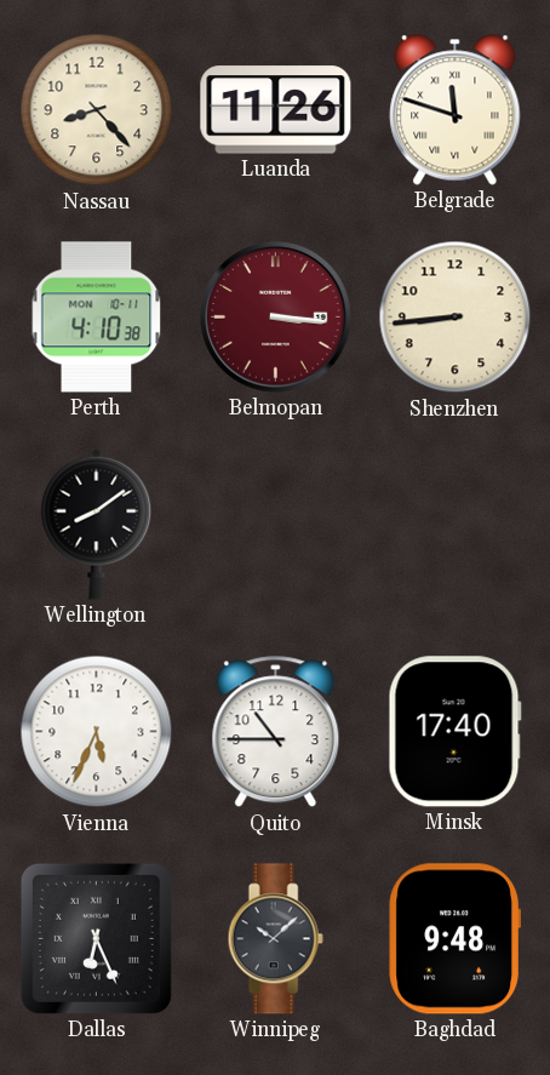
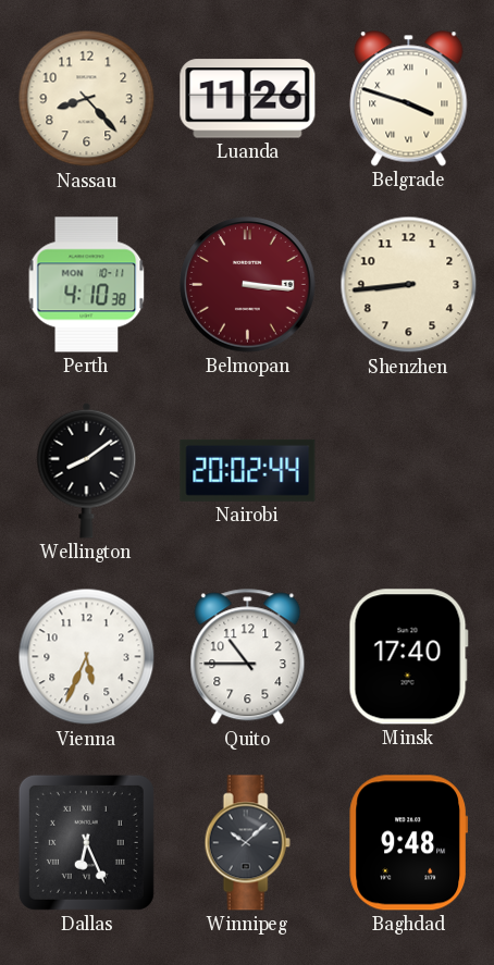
Belgrade: 11:48 -> 3:48 (409, 99)
Nairobi: none -> 20:02 (248, 470)
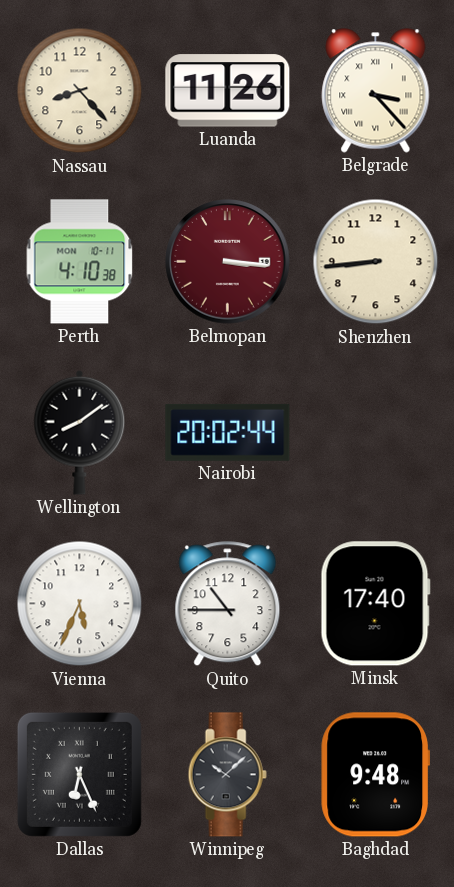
Belgrade: 3:48 -> 3:23 (376, 91)
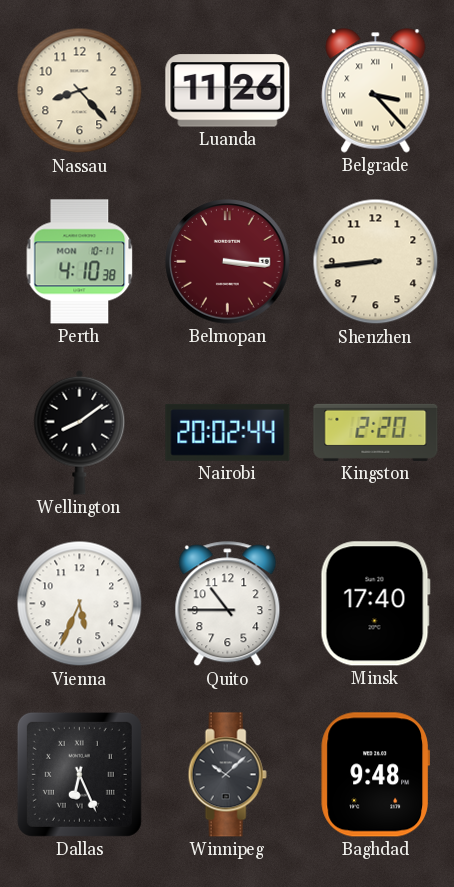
Kingston: none -> 2:20 (376, 432)
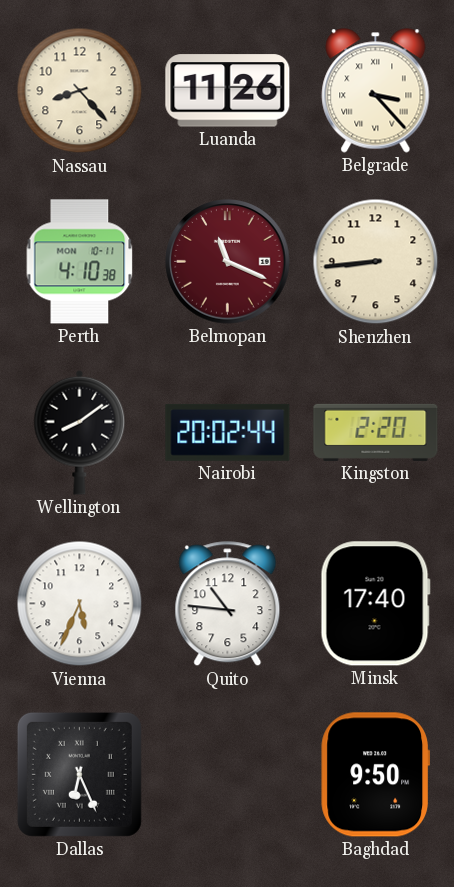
Belmopan: 3:16 -> 11:19 (228, 262)
Quito: 10:45 -> 10:46 (228, 604)
Winnipeg: 10:08 -> none (227, 775)
Baghdad: 9:48 -> 9:50 (375, 775)
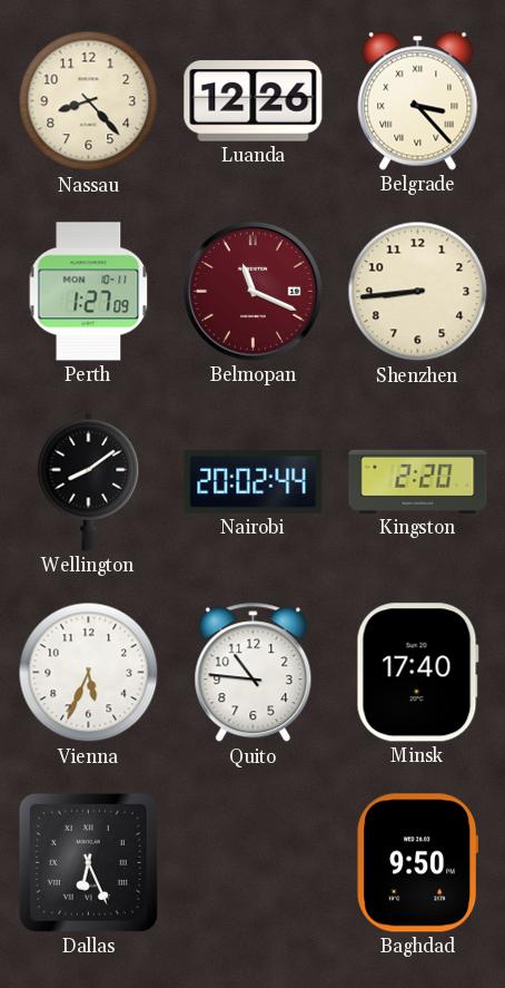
Luanda: 11:26 -> 12:26 (254, 101)
Perth: 4:10 -> 1:27 (89, 292)
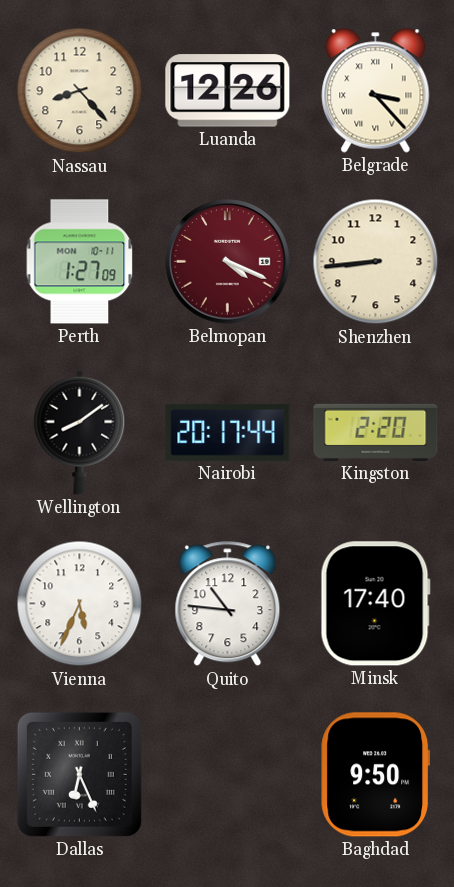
Belmopan: 11:19 -> 4:19 (228, 262)
Nairobi: 20:02 -> 20:17 (228, 432)
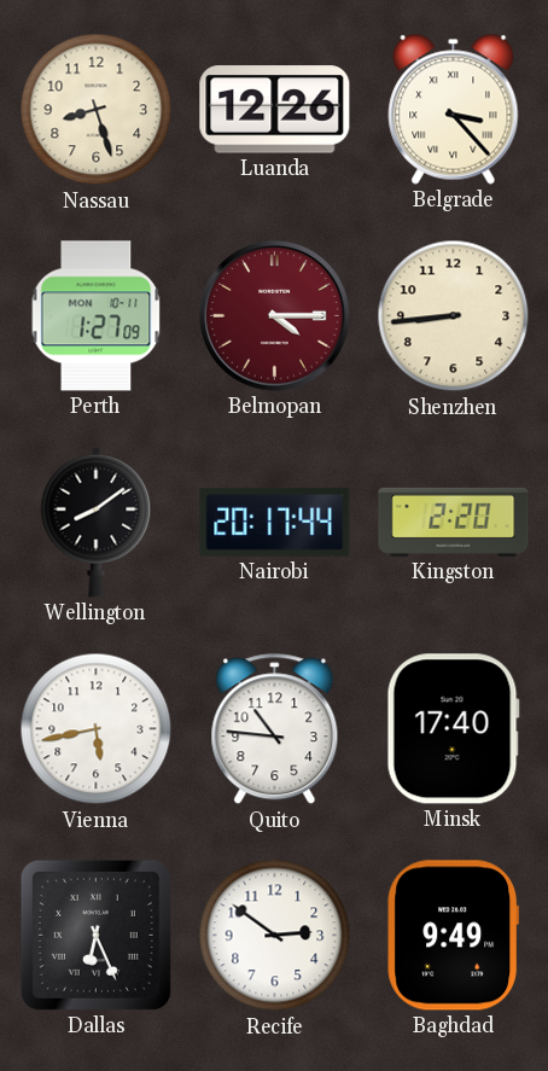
Nassau: 8:23 -> 8:27 (97, 110)
Belmopan: 4:19 -> 4:15 (275, 316)
Vienna: 5:34 -> 5:43 (97, 729)
Recife: none -> 2:51 (275, 936)
Baghdad: 9:50 -> 9:49 (453, 936)
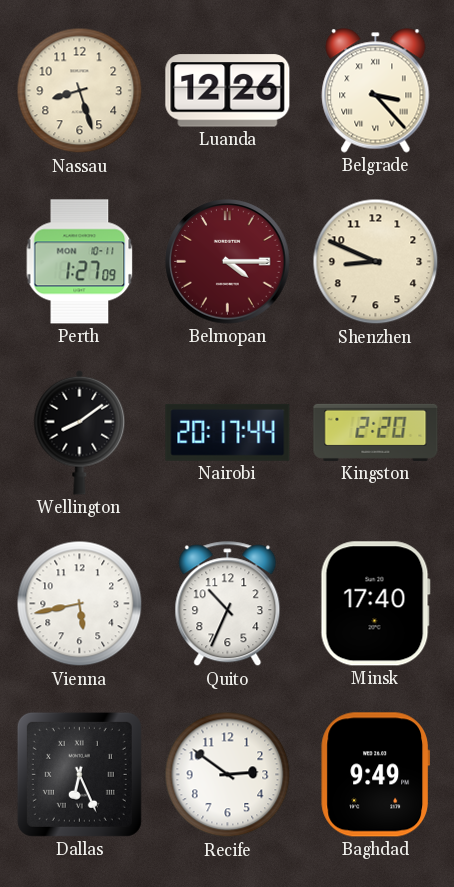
Shenzhen: 8:44 -> 8:49 (376, 262)
Quito: 10:46 -> 10:34 (228, 604)
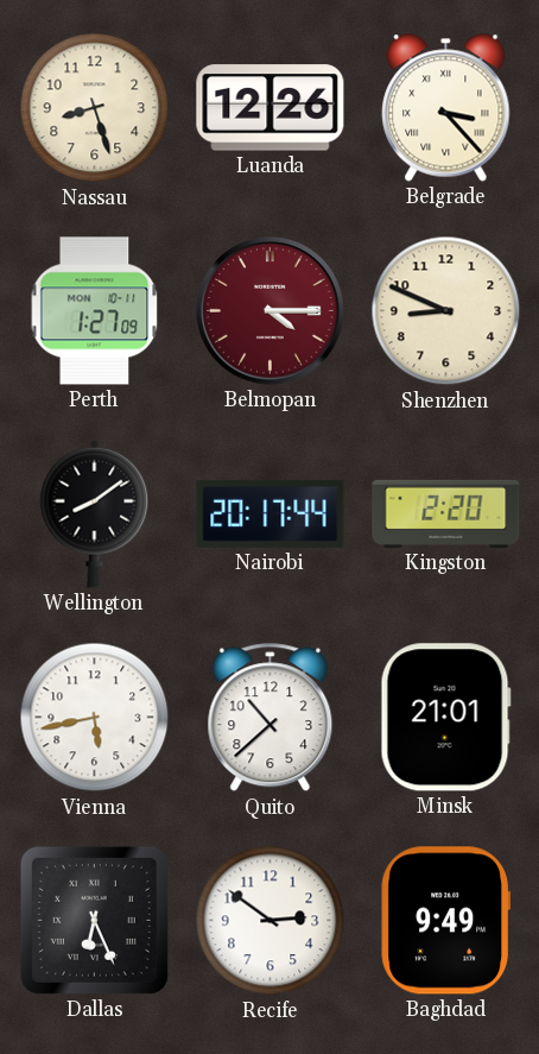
Quito: 10:34 -> 10:38 (271, 718)
Minsk: 17:40 -> 21:01 (445, 718)
